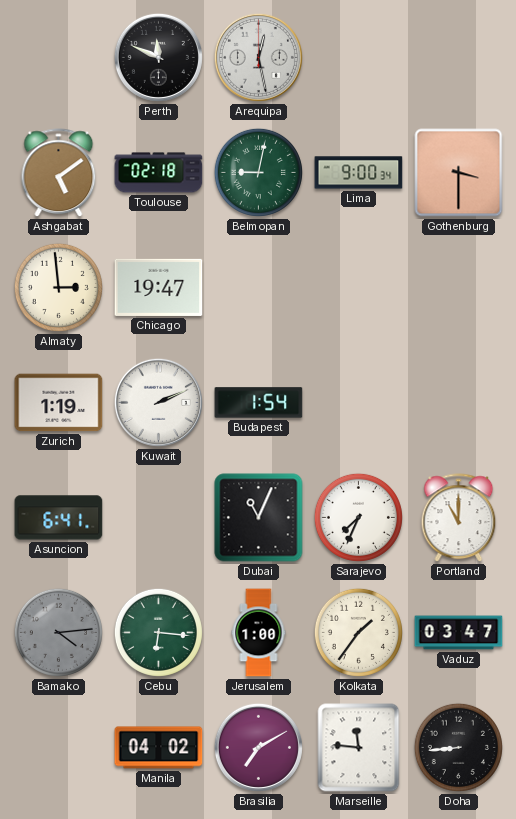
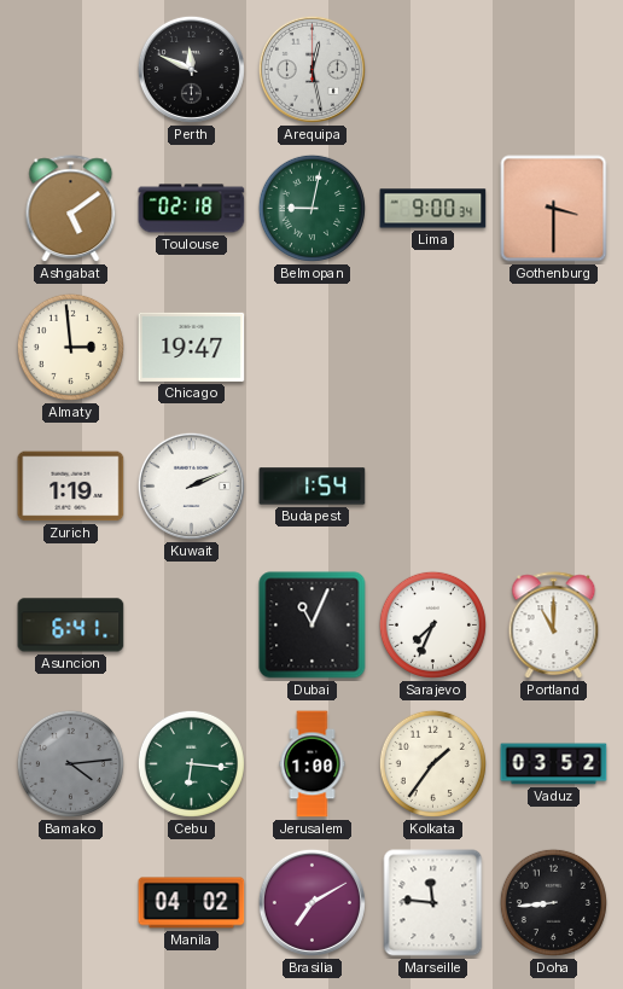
Vaduz: 03:47 -> 03:52 (554, 764)
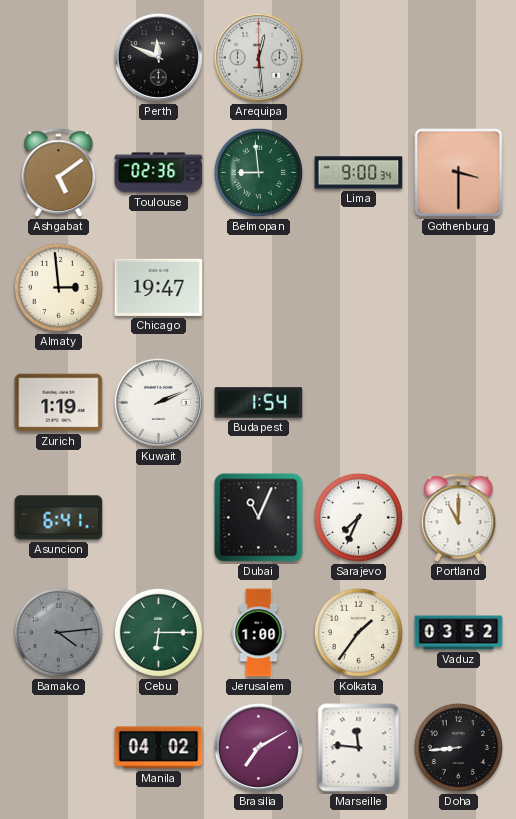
Arequipa: 12:28 -> 12:29 (258, 57)
Toulouse: 02:18 -> 02:36 (159, 173)
Belmopan: 9:02 -> 8:59 (258, 172)
Cebu: 6:16 -> 6:15 (158, 632)
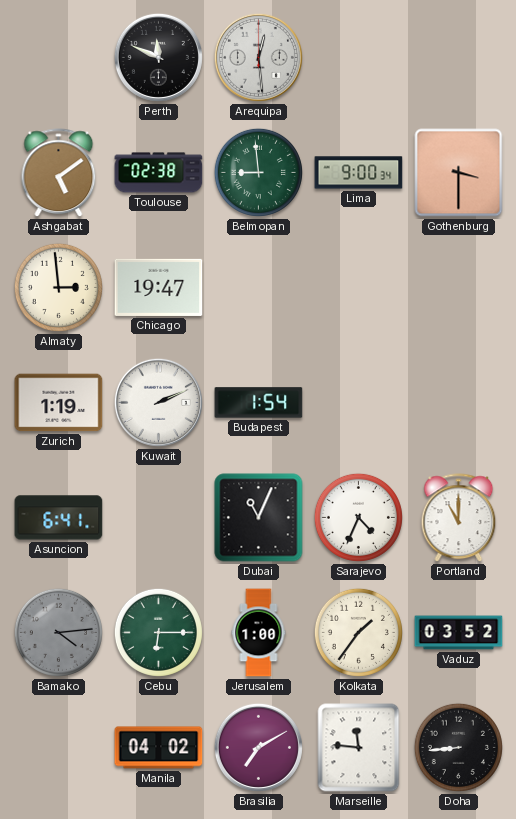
Toulouse: 02:36 -> 02:38 (159, 173)
Sarajevo: 7:34 -> 4:34 (358, 517)
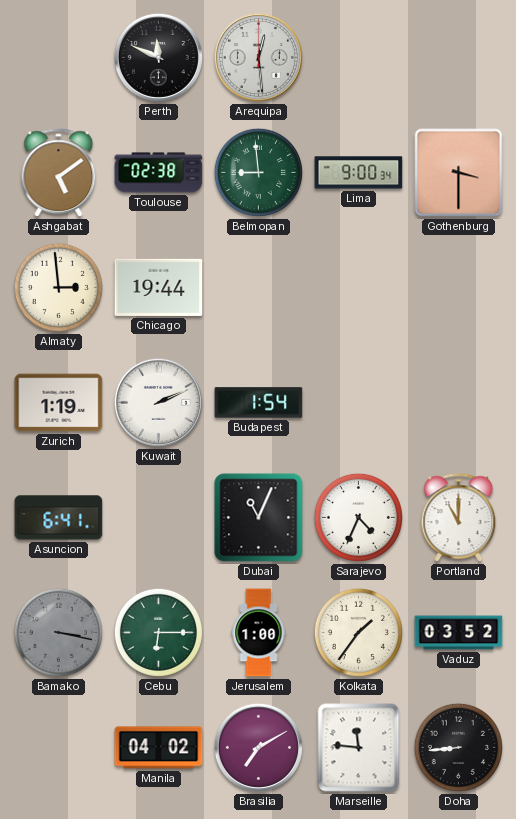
Chicago: 19:47 -> 19:44 (159, 287)
Bamako: 4:14 -> 3:17 (58, 632)
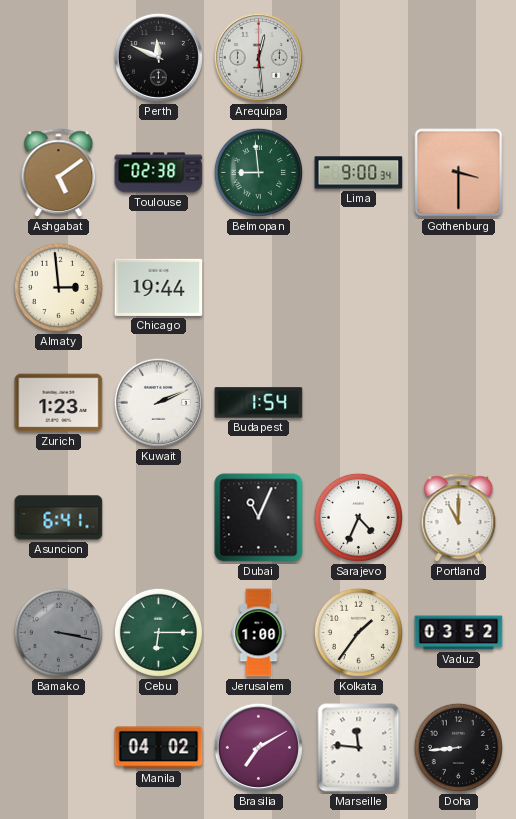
Zurich: 1:19 -> 1:23 (59, 403)
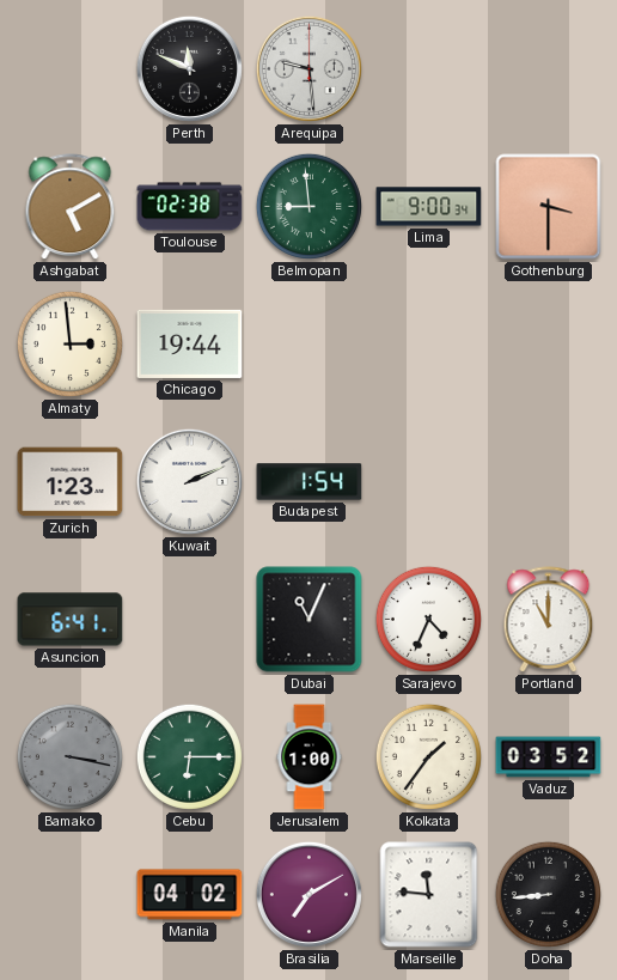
Arequipa: 12:29 -> 9:29 (308, 68)
Ashgabat: 5:09 -> 5:10 (71, 207)
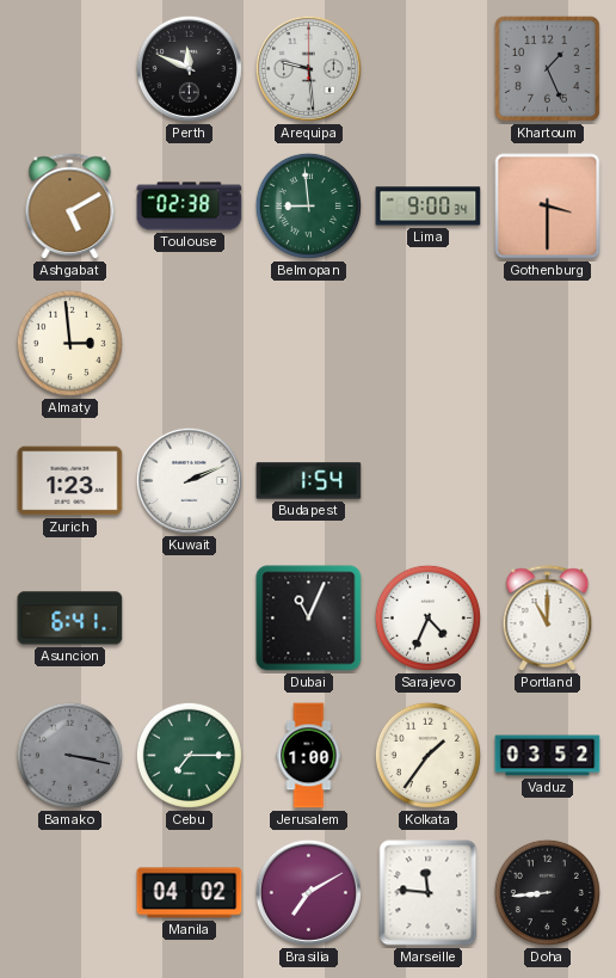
Khartoum: none -> 1:26 (547, 68)
Chicago: 19:44 -> none (190, 343)
Cebu: 6:15 -> 7:15 (189, 755)
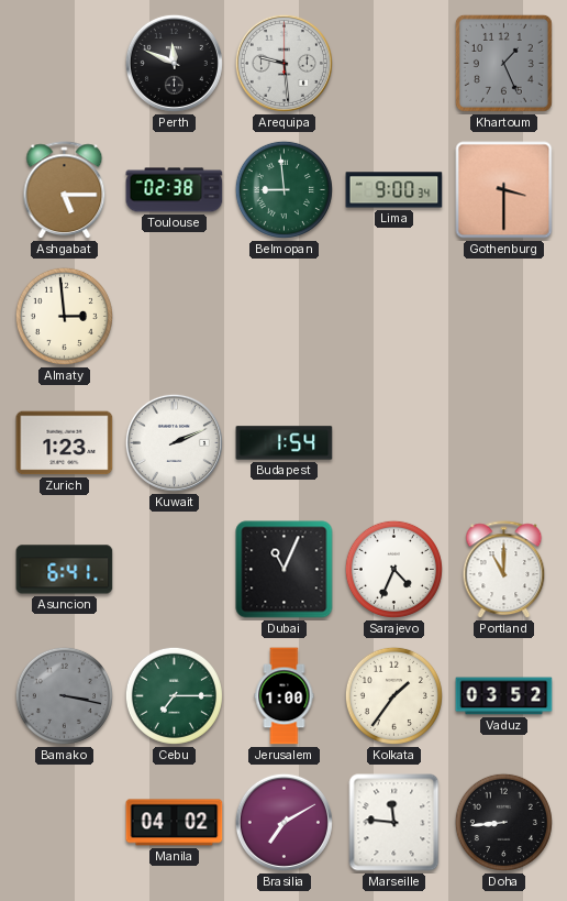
Ashgabat: 5:10 -> 5:15 (65, 190)
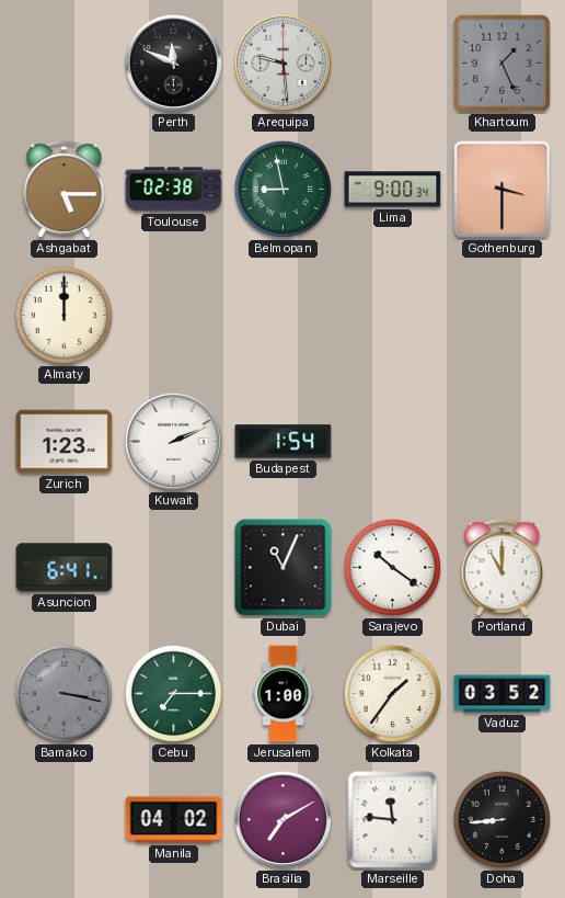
Belmopan: 8:59 -> 8:58 (282, 189)
Almaty: 2:59 -> 12:00 (64, 315)
Sarajevo: 4:34 -> 10:21 (392, 567)
